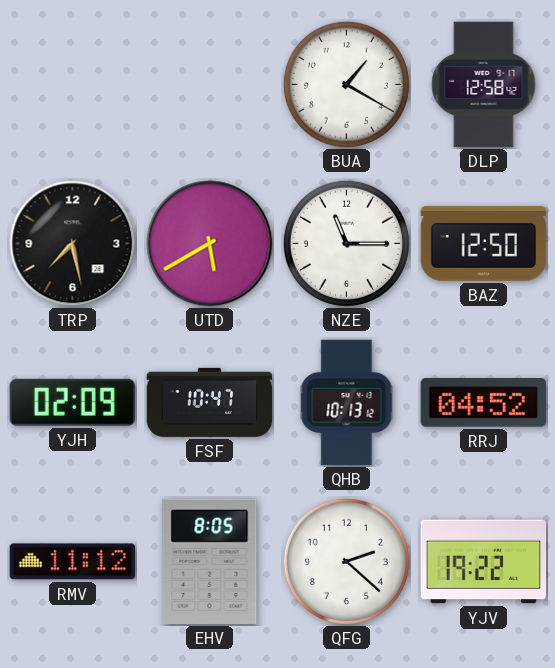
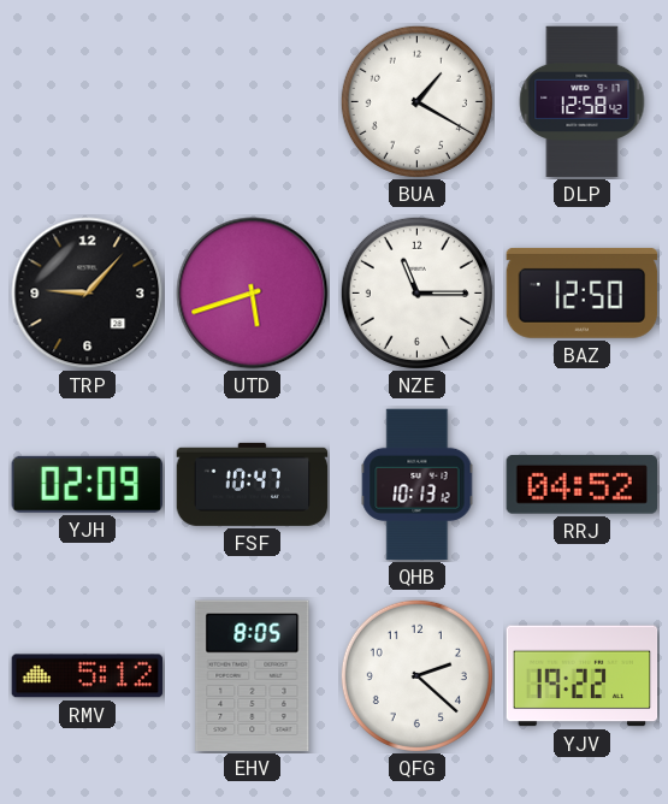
TRP: 7:28 -> 9:07 (88, 294)
UTD: 5:40 -> 5:42 (253, 294)
RMV: 11:12 -> 5:12 (88, 676)
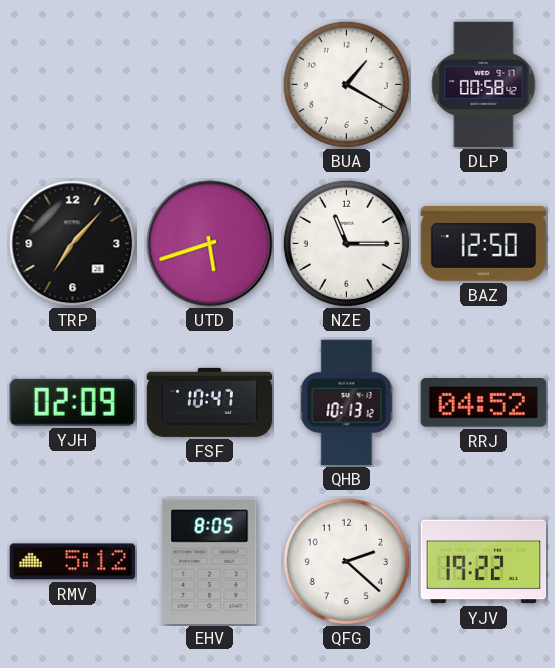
DLP: 12:58 -> 00:58 (484, 85)
TRP: 9:07 -> 7:07 (73, 244)
